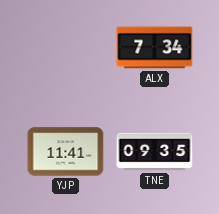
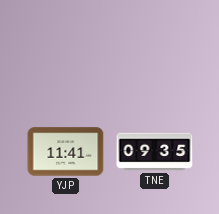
ALX: 7:34 -> none (155, 48)
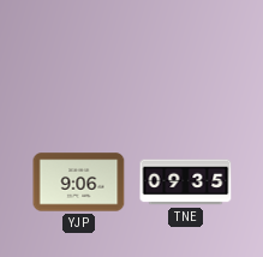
YJP: 11:41 -> 9:06 (79, 183)
